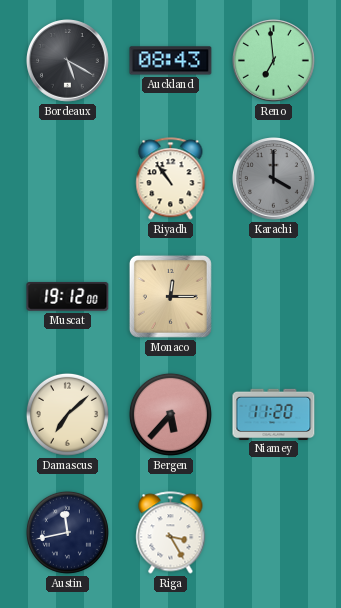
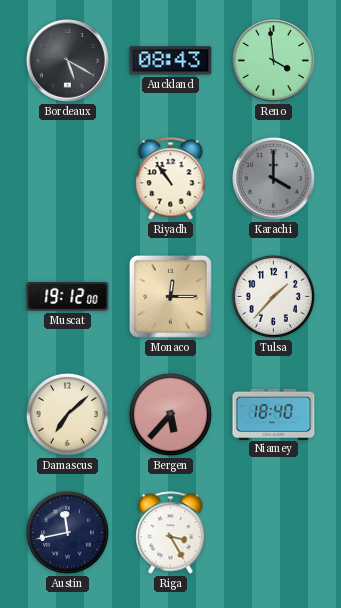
Reno: 6:59 -> 3:59 (274, 61)
Tulsa: none -> 1:37 (273, 296)
Niamey: 11:20 -> 18:40 (274, 414)
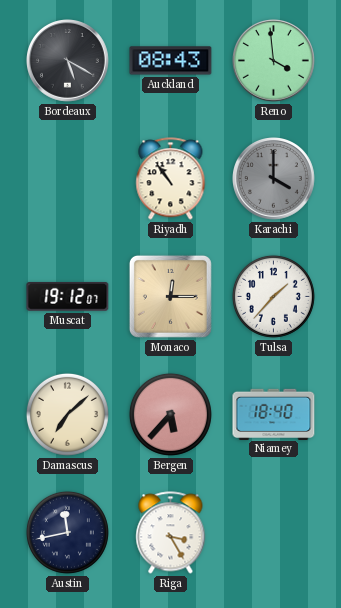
Muscat: 19:12:00 -> 19:12:07 (68, 296)
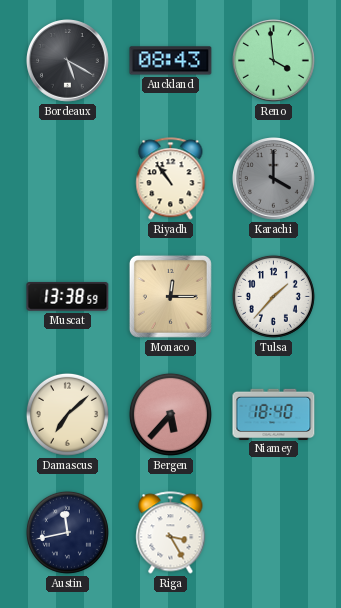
Muscat: 19:12 -> 13:38 (68, 296)
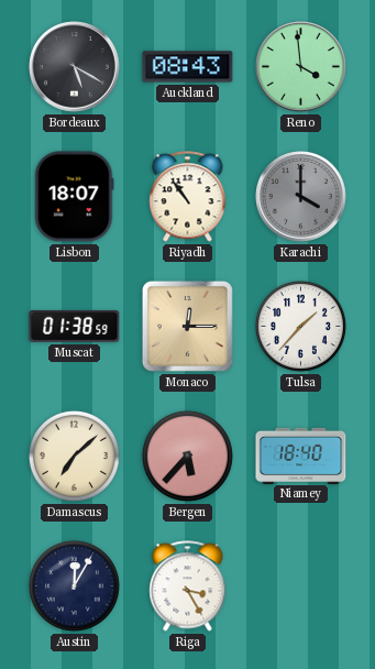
Lisbon: none -> 18:07 (75, 197)
Muscat: 13:38 -> 01:38 (75, 326)
Austin: 11:43 -> 12:05 (74, 585)
